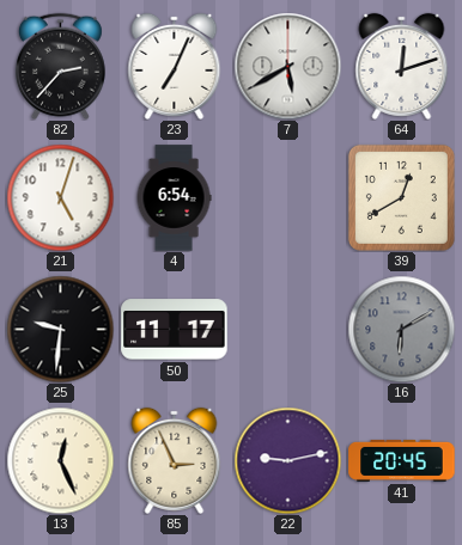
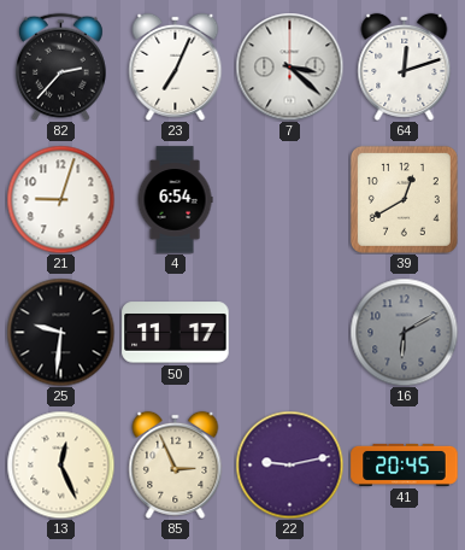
7: 5:40 -> 3:22 (289, 66)
21: 5:03 -> 9:03 (60, 199)
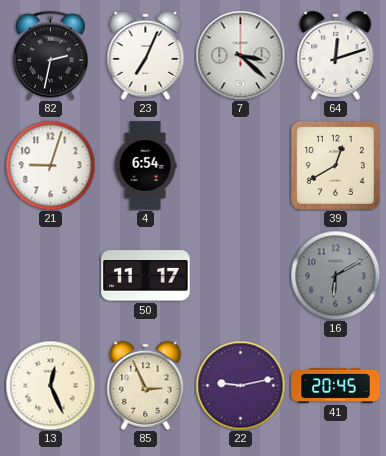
82: 2:37 -> 2:32 (50, 55)
25: 9:31 -> none (60, 332)
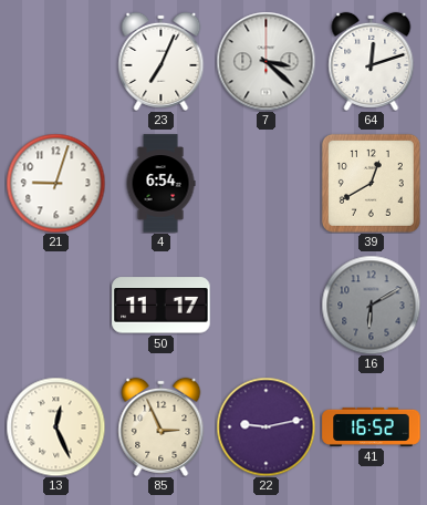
82: 2:32 -> none (50, 55)
41: 20:45 -> 16:52 (372, 426)
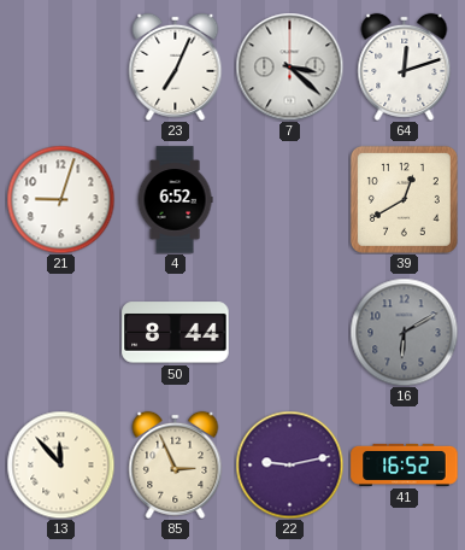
4: 6:54 -> 6:52 (175, 200)
50: 11:17 -> 8:44 (176, 333)
13: 12:26 -> 11:53 (60, 464)
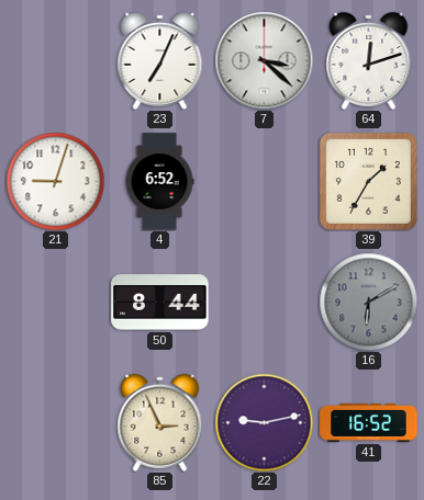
39: 12:40 -> 1:35 (368, 181)
13: 11:53 -> none (60, 464)
